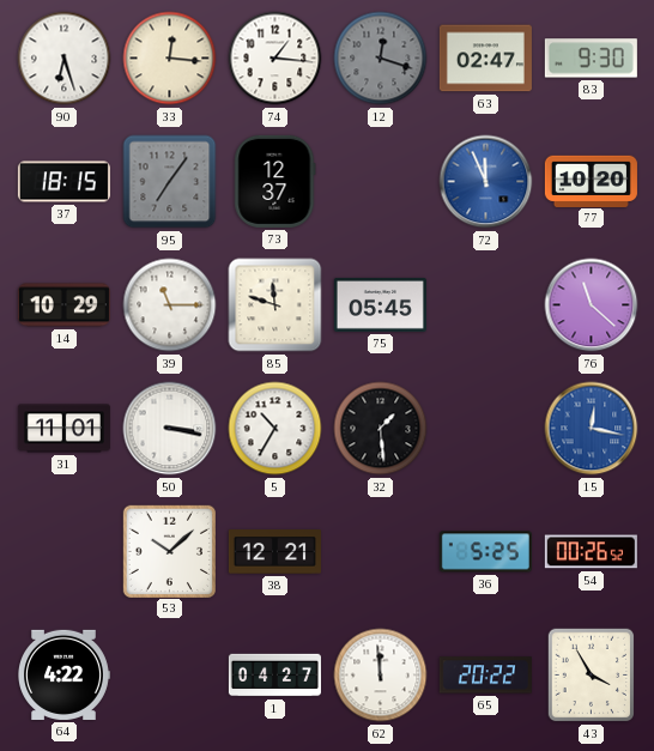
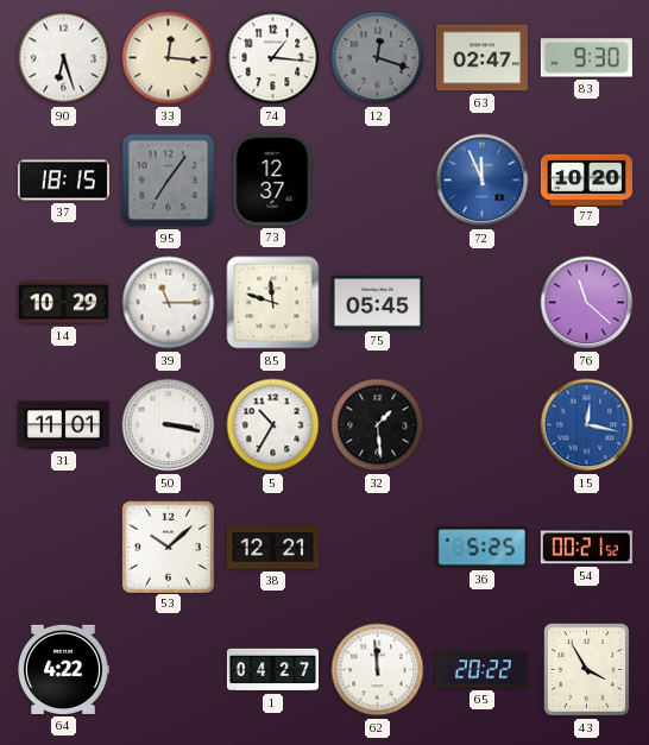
54: 00:26 -> 00:21 (586, 548)
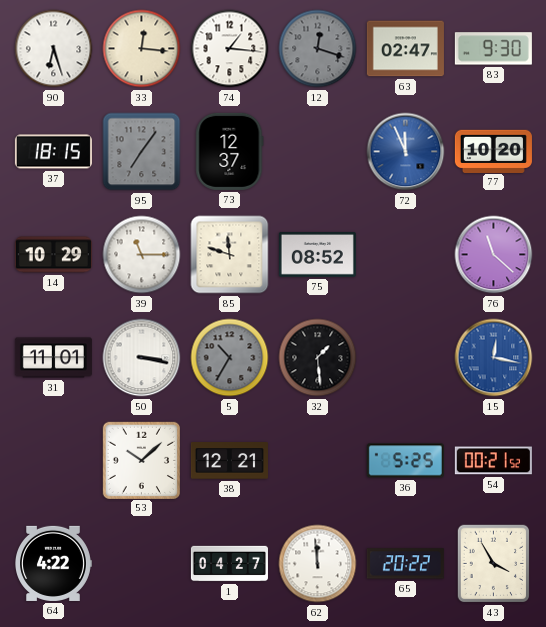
75: 05:45 -> 08:52 (317, 254)
5 dial: white -> grey (230, 358)
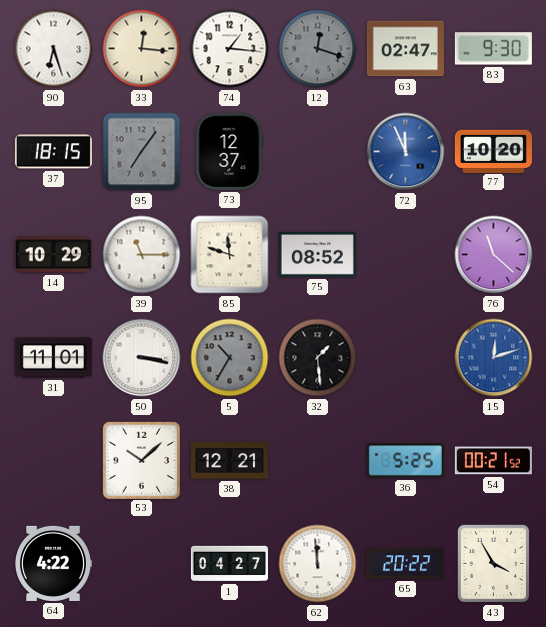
15: 12:17 -> 12:12 (494, 358)
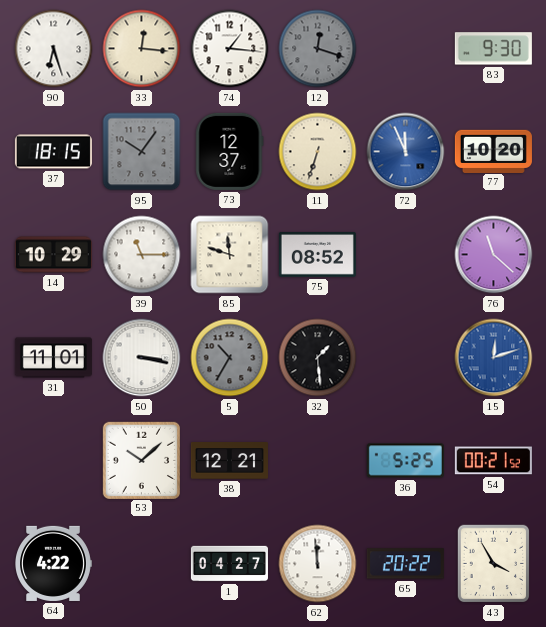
63: 02:47 -> none (405, 49)
95: 7:06 -> 10:06 (142, 152)
11: none -> 6:33 (318, 152)
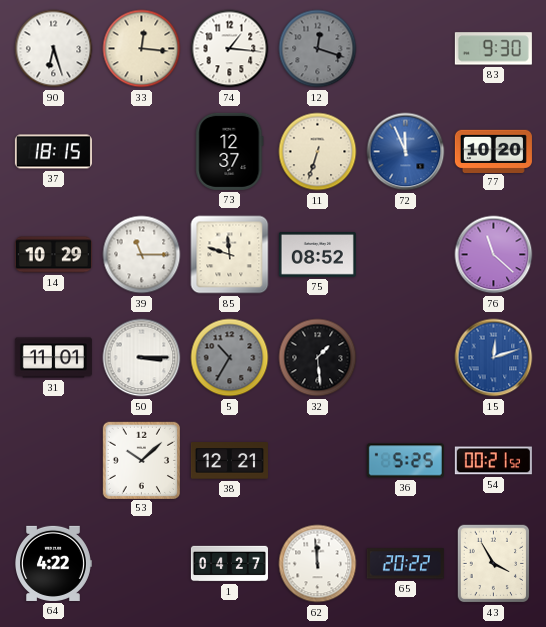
95: 10:06 -> none (142, 152)
50: 3:17 -> 3:15 (142, 358)
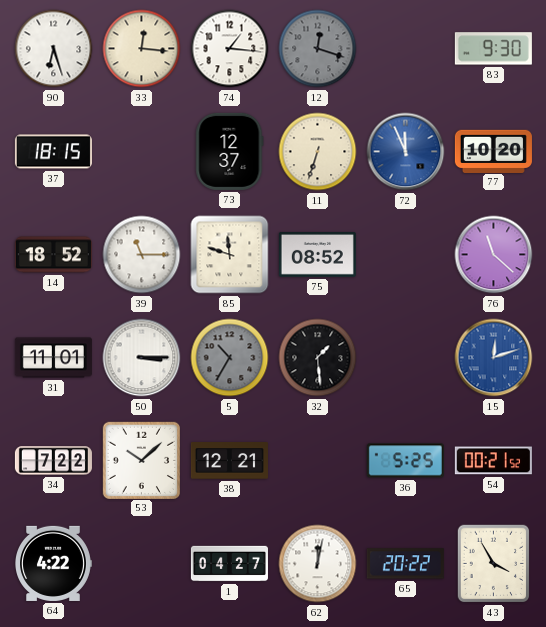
14: 10:29 -> 18:52 (53, 255)
34: none -> 7:22 (53, 461)
62: 11:59 -> 12:02 (318, 564)
